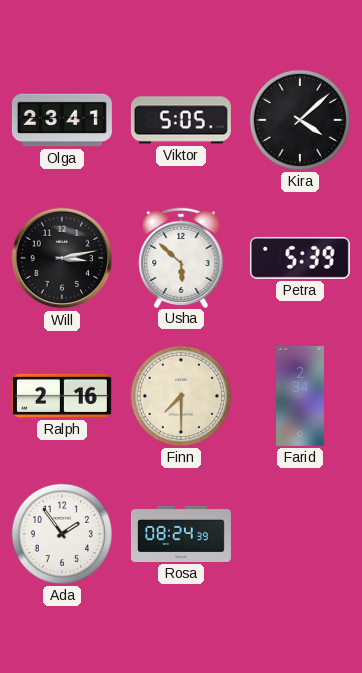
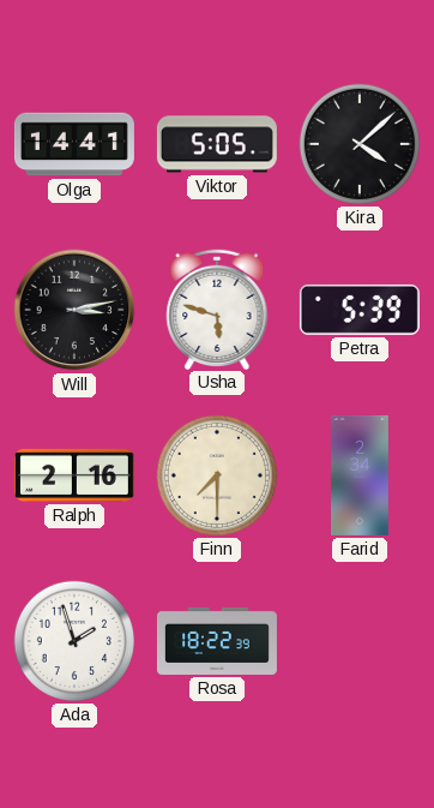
Olga: 23:41 -> 14:41 (74, 144)
Usha: 5:52 -> 5:48 (217, 309)
Ada: 1:54 -> 1:57 (74, 641)
Rosa: 08:24 -> 18:22 (217, 641)
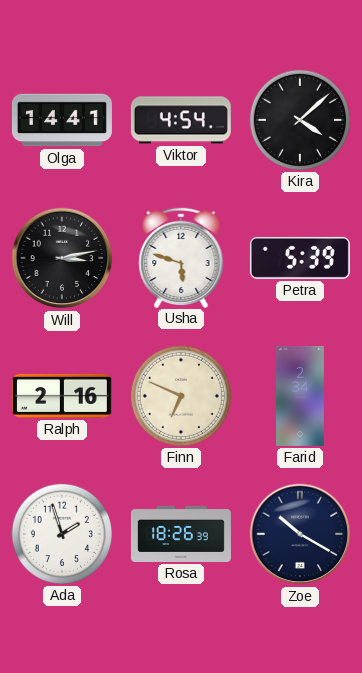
Viktor: 5:05 -> 4:54 (181, 120)
Finn: 7:30 -> 6:49 (181, 396)
Rosa: 18:22 -> 18:26 (181, 534)
Zoe: none -> 10:20 (300, 534)
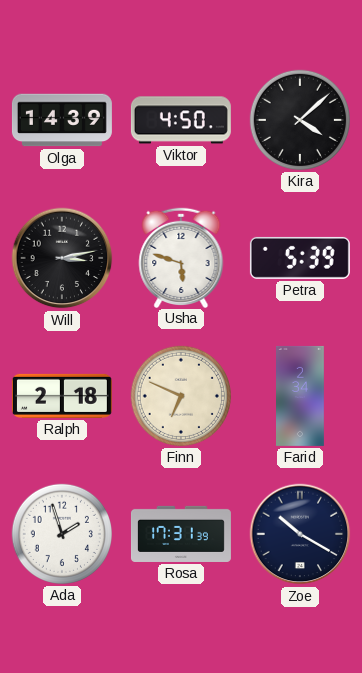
Olga: 14:41 -> 14:39 (62, 120)
Viktor: 4:54 -> 4:50 (181, 120)
Ralph: 2:16 -> 2:18 (62, 396)
Rosa: 18:26 -> 17:31 (181, 534)
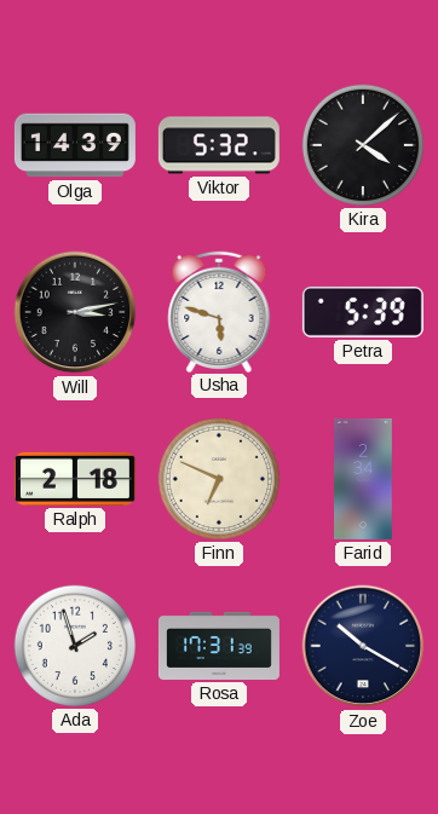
Viktor: 4:50 -> 5:32 (219, 145)
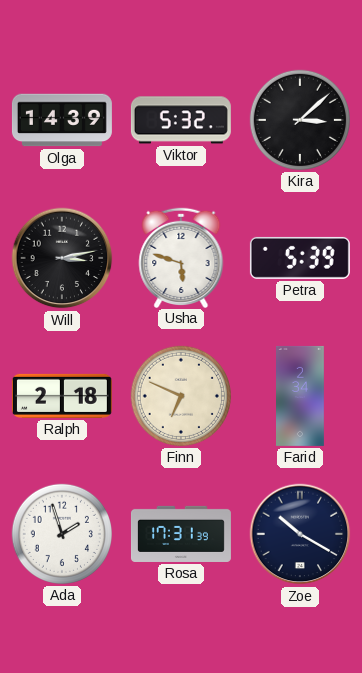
Kira: 4:08 -> 3:08 (300, 120)
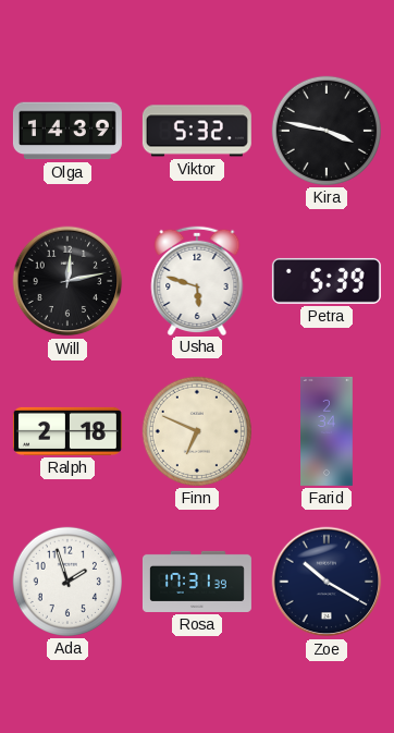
Kira: 3:08 -> 3:47 (327, 131)
Will: 3:13 -> 12:13 (67, 281)
